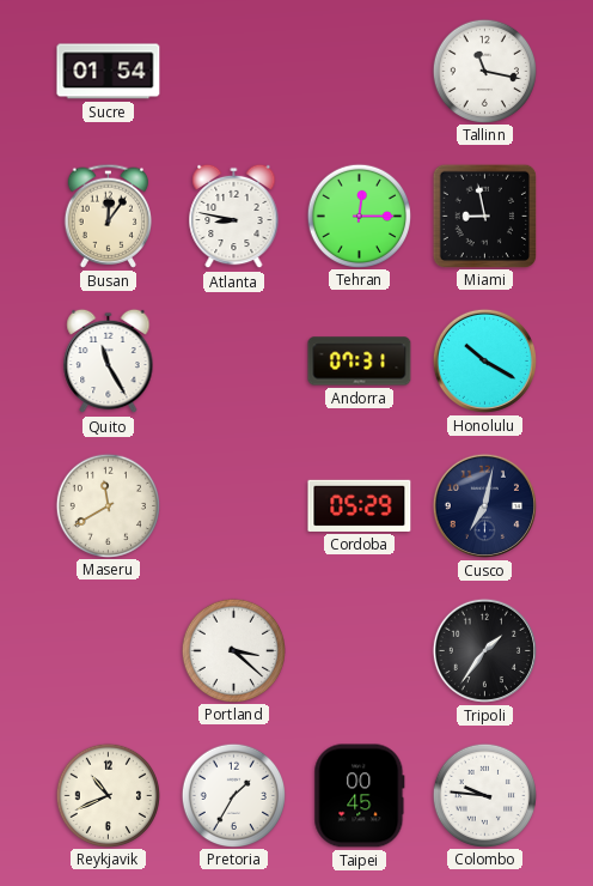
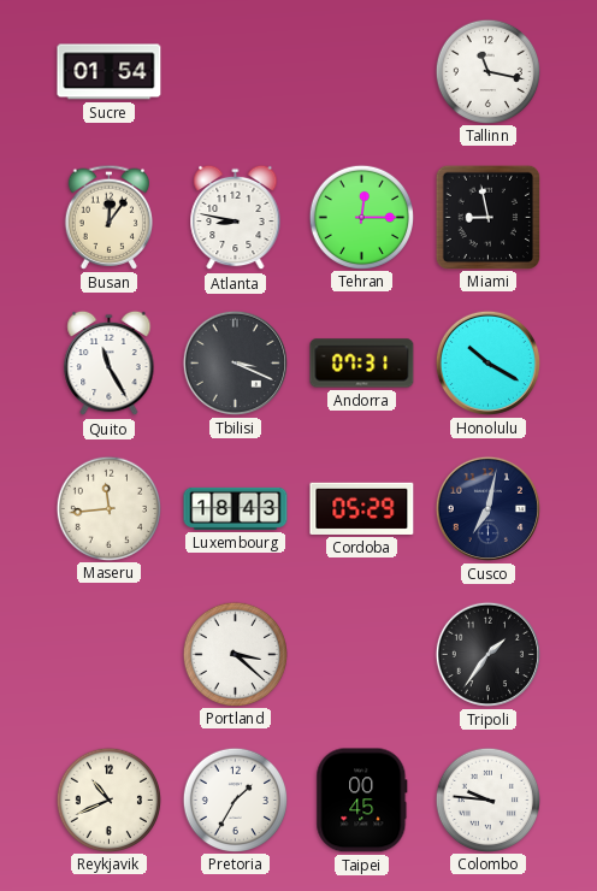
Tbilisi: none -> 3:19 (235, 362)
Maseru: 11:40 -> 11:44 (108, 508)
Luxembourg: none -> 18:43 (236, 508)
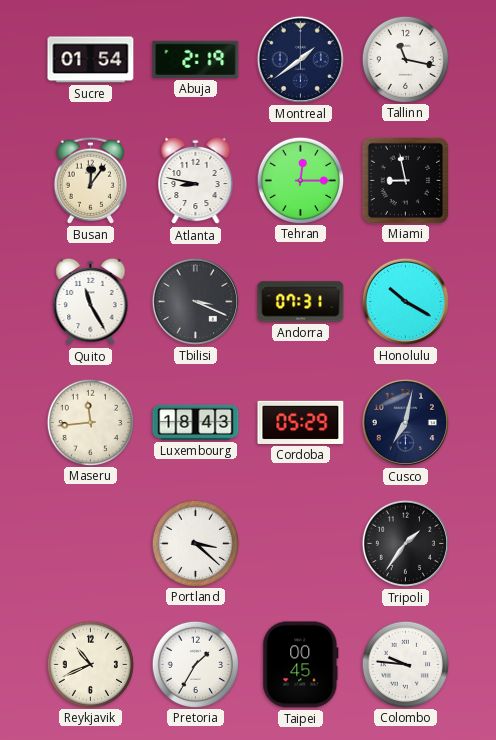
Abuja: none -> 2:19 (196, 59)
Montreal: none -> 1:39 (300, 59)
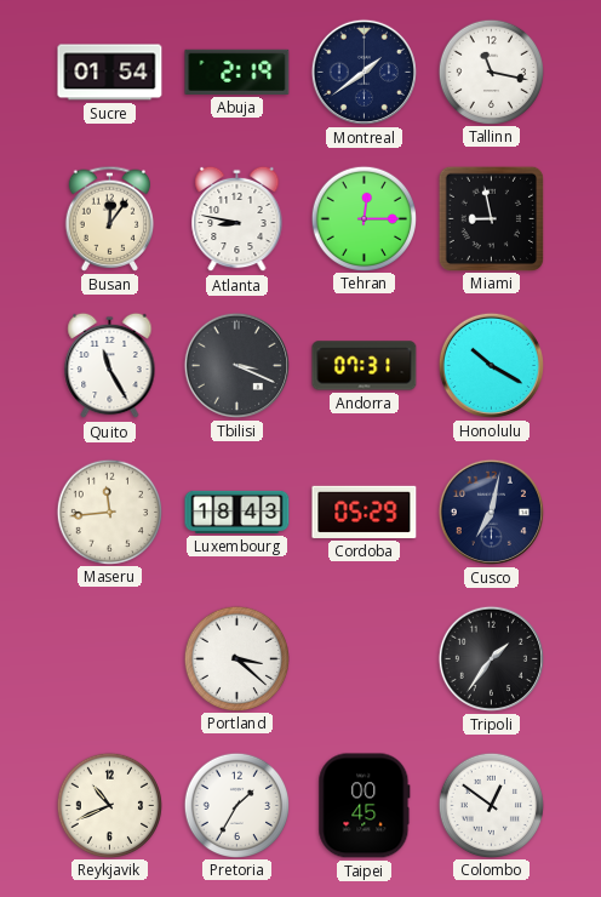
Colombo: 9:46 -> 12:51 (491, 805)
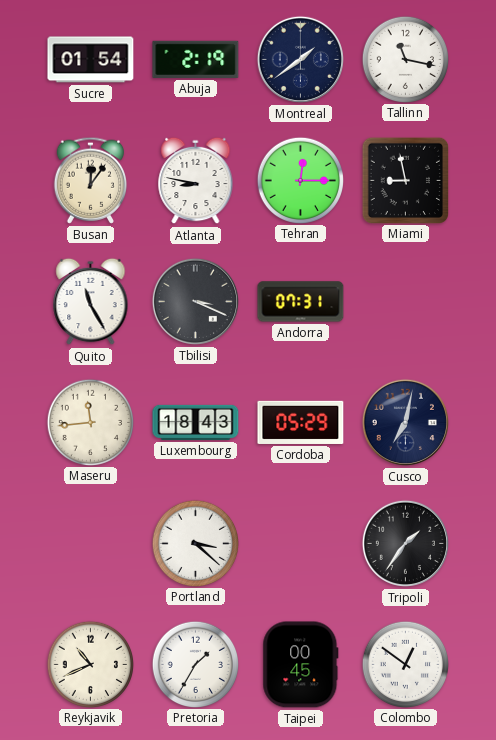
Honolulu: 10:20 -> none (491, 365)
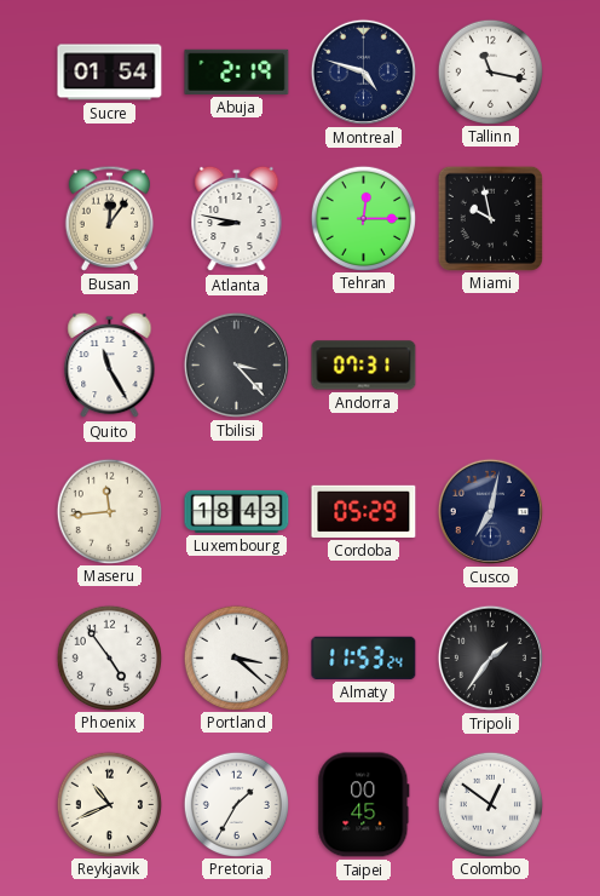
Montreal: 1:39 -> 4:48 (363, 71)
Miami: 8:58 -> 9:58 (490, 218)
Tbilisi: 3:19 -> 3:23 (236, 364)
Phoenix: none -> 4:54 (109, 657)
Almaty: none -> 11:53 (364, 657)
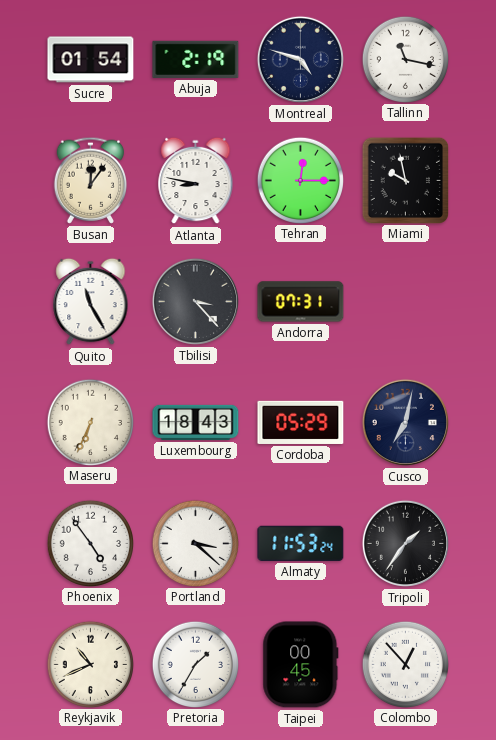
Maseru: 11:44 -> 6:34 (90, 422)
Colombo: 12:51 -> 12:53 (405, 664)
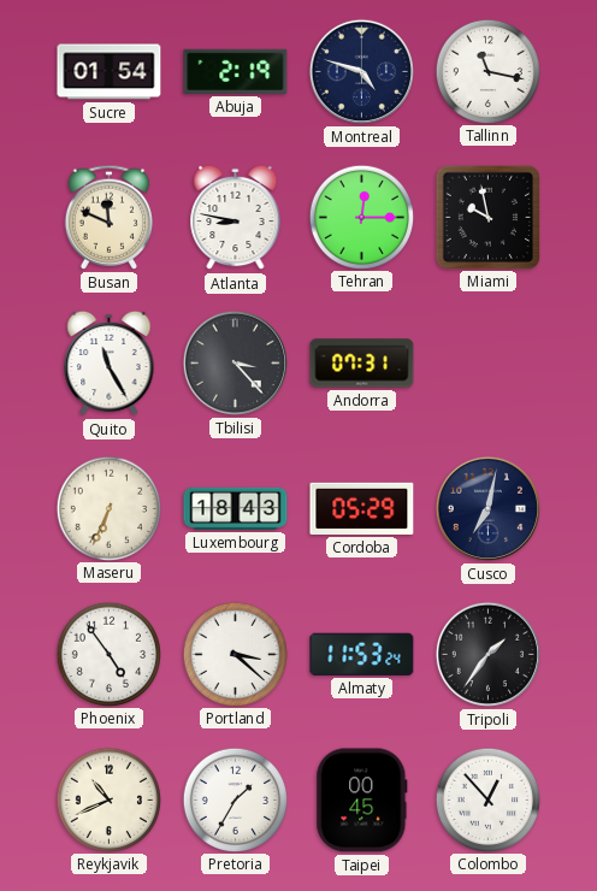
Busan: 12:06 -> 11:49 (108, 217)
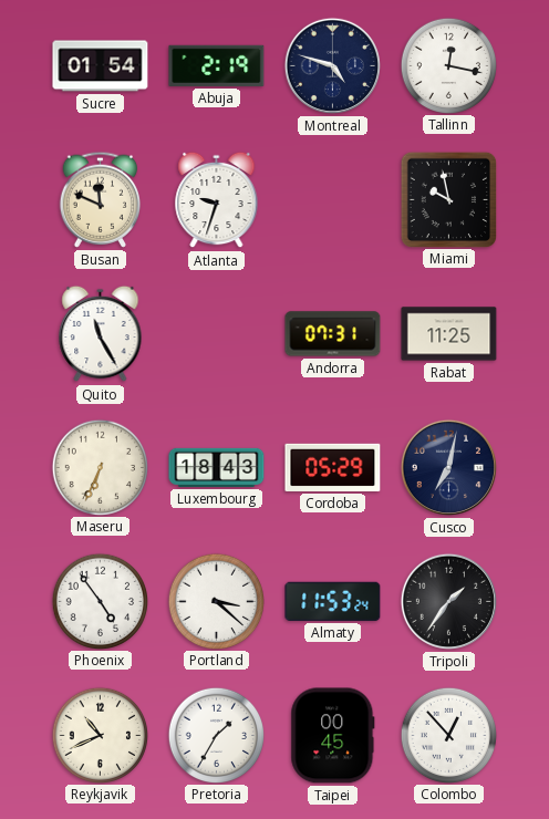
Tallinn: 11:17 -> 12:17 (448, 65)
Atlanta: 8:47 -> 9:33 (217, 200)
Tehran: 12:15 -> none (361, 217)
Tbilisi: 3:23 -> none (235, 362)
Rabat: none -> 11:25 (449, 334)
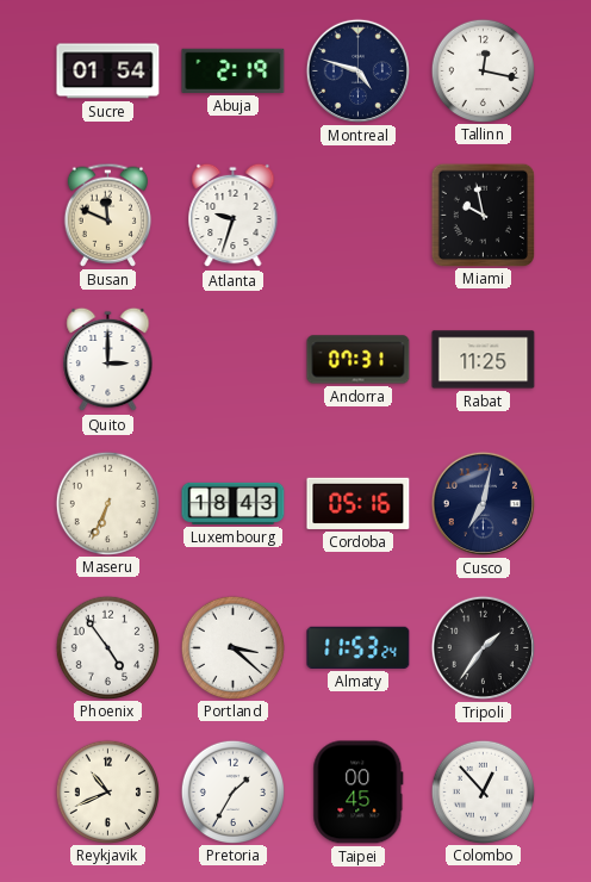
Quito: 11:25 -> 3:00 (108, 360)
Cordoba: 05:29 -> 05:16 (359, 503)
